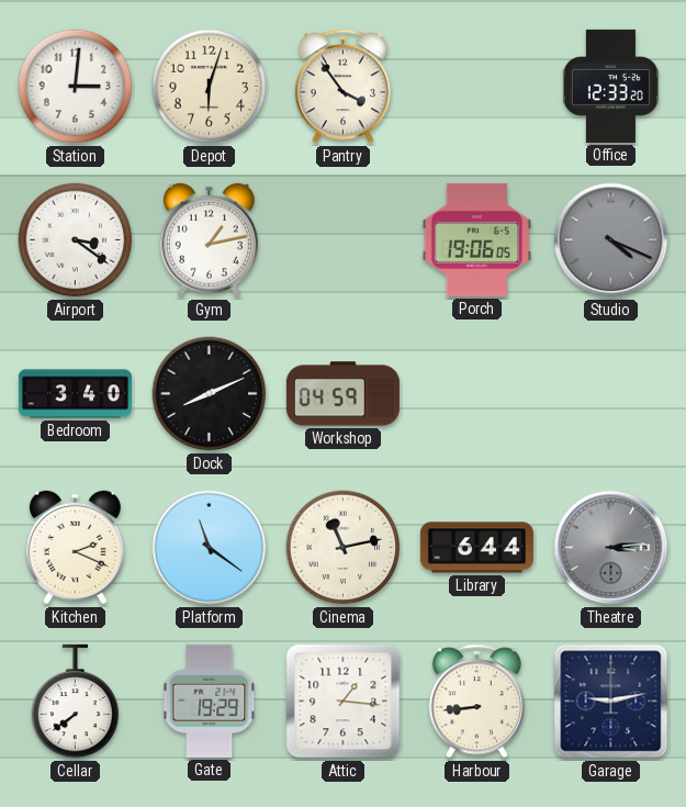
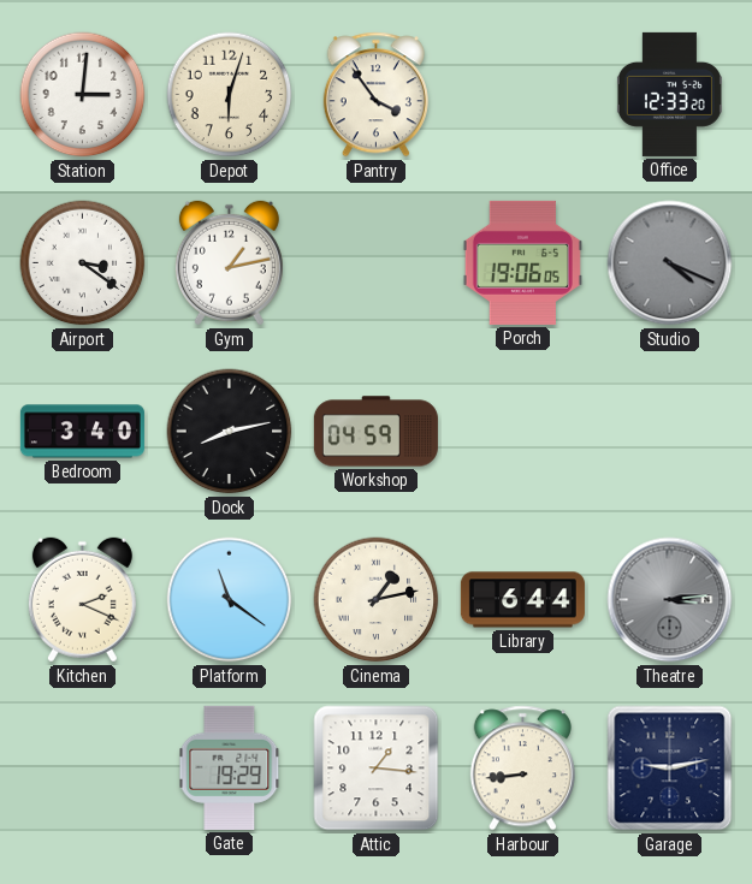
Dock: 8:11 -> 8:13 (230, 432)
Cinema: 11:13 -> 1:13 (377, 600)
Cellar: 7:39 -> none (76, 702)
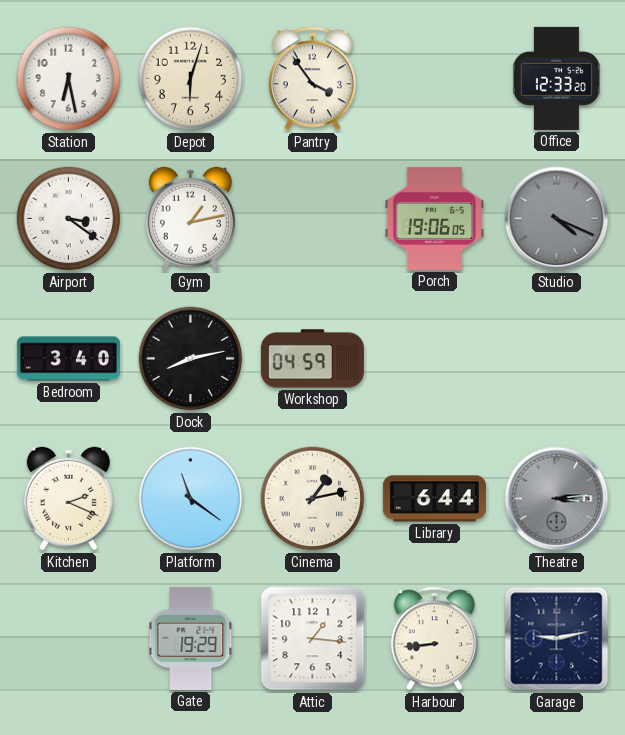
Station: 3:01 -> 6:28 (69, 79)
